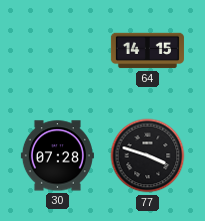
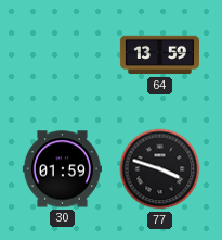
64: 14:15 -> 13:59 (159, 55)
30: 07:28 -> 01:59 (62, 169)
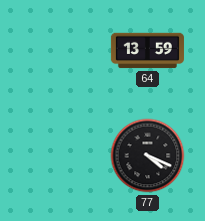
30: 01:59 -> none (62, 169)
77: 3:48 -> 4:19 (148, 156)
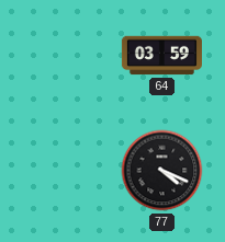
64: 13:59 -> 03:59 (161, 56)
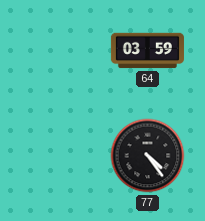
77: 4:19 -> 4:24 (148, 156)
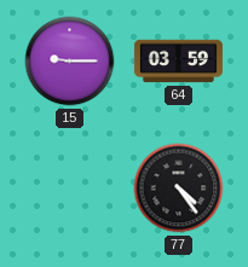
15: none -> 9:15 (70, 62)
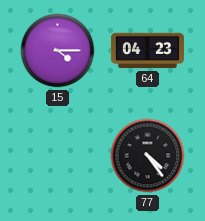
15: 9:15 -> 4:15 (58, 51)
64: 03:59 -> 04:23 (147, 51)
